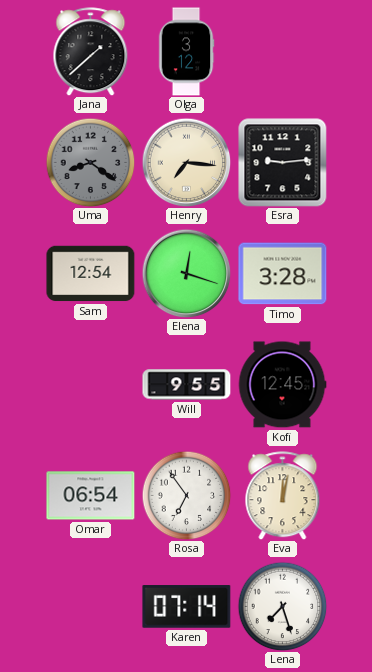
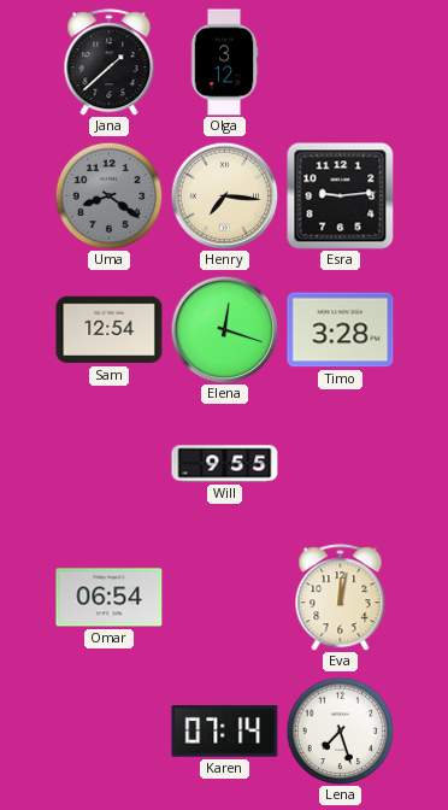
Kofi: 12:45 -> none (282, 385)
Rosa: 6:54 -> none (186, 495)
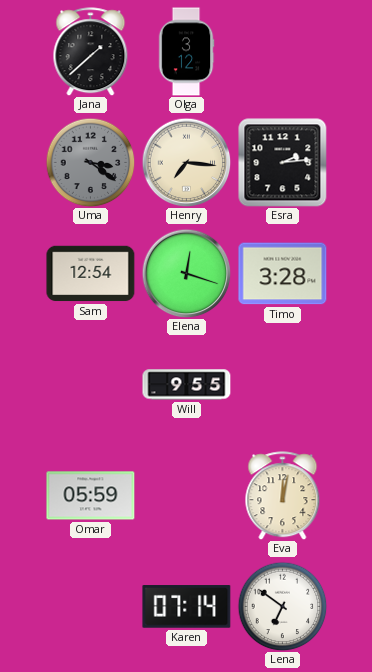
Uma: 8:21 -> 3:21 (90, 162)
Esra: 9:14 -> 2:14 (283, 163)
Omar: 06:54 -> 05:59 (91, 496)
Lena: 7:27 -> 6:51 (282, 606)
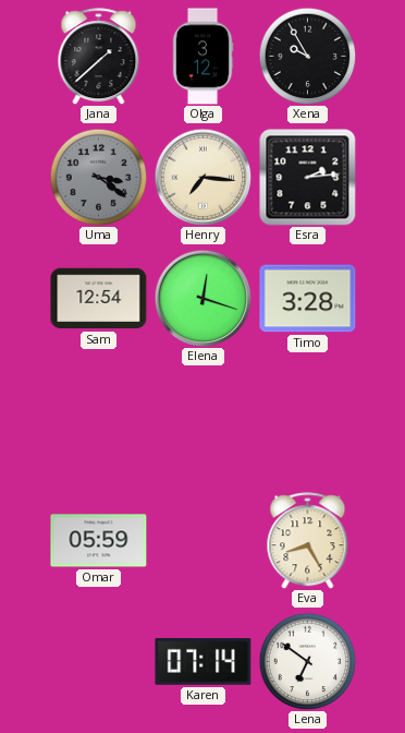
Xena: none -> 9:55 (307, 56)
Will: 9:55 -> none (187, 385)
Eva: 12:02 -> 8:25 (308, 541)
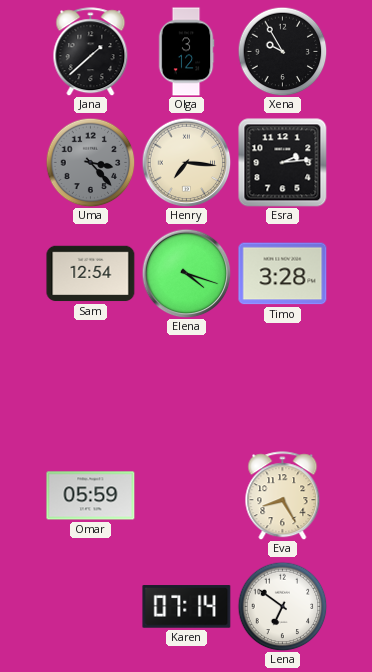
Uma: 3:21 -> 3:23 (90, 162)
Elena: 12:18 -> 4:18 (186, 273)
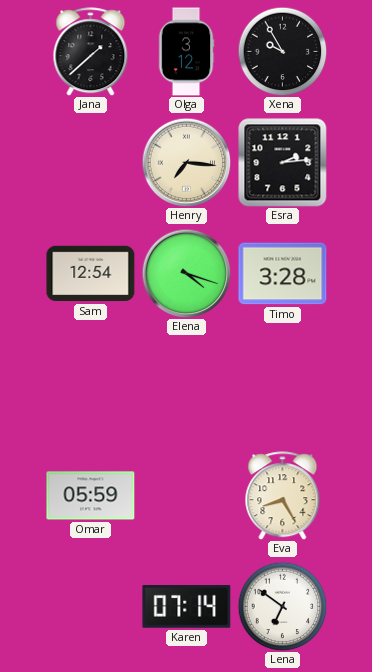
Uma: 3:23 -> none (90, 162)
